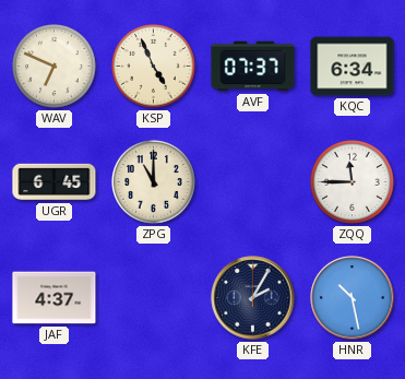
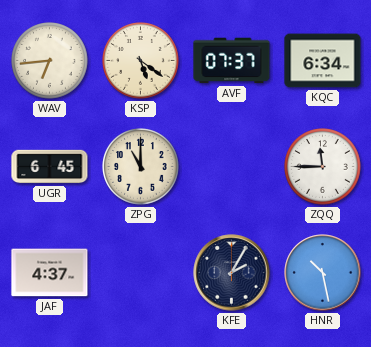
WAV: 6:49 -> 6:44 (50, 61)
KSP: 4:56 -> 5:21 (141, 61)
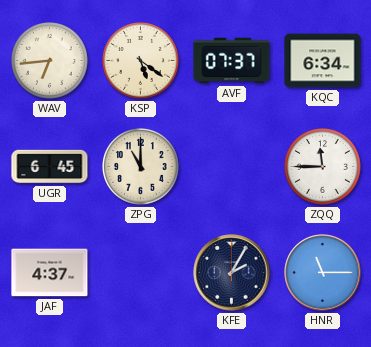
HNR: 10:28 -> 11:15 (323, 273)
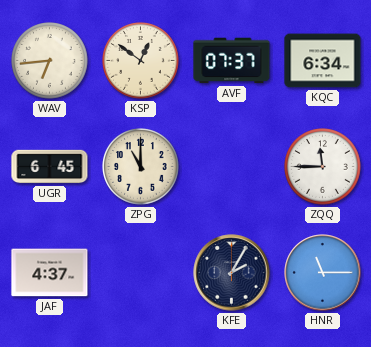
KSP: 5:21 -> 12:51 (141, 61)
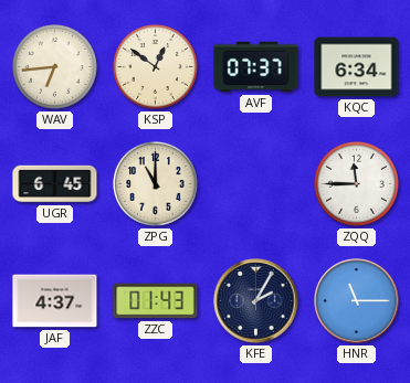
ZZC: none -> 01:43 (156, 301)
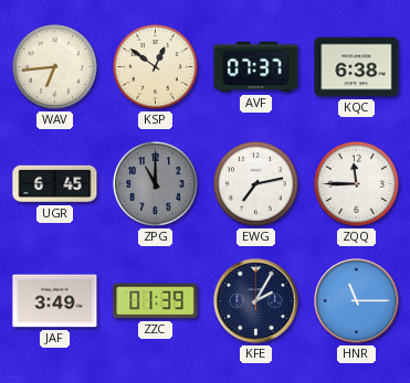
KQC: 6:34 -> 6:38 (357, 67)
ZPG dial: cream -> grey (156, 184)
EWG: none -> 7:13 (256, 184)
JAF: 4:37 -> 3:49 (55, 301)
ZZC: 01:43 -> 01:39 (156, 301)
